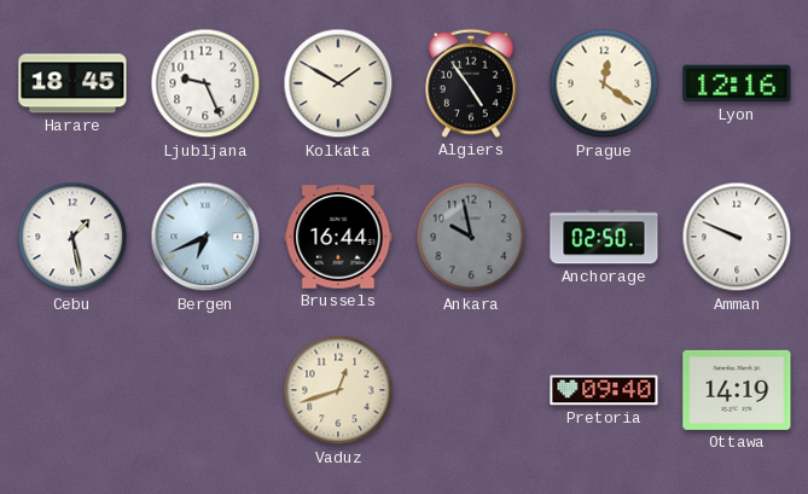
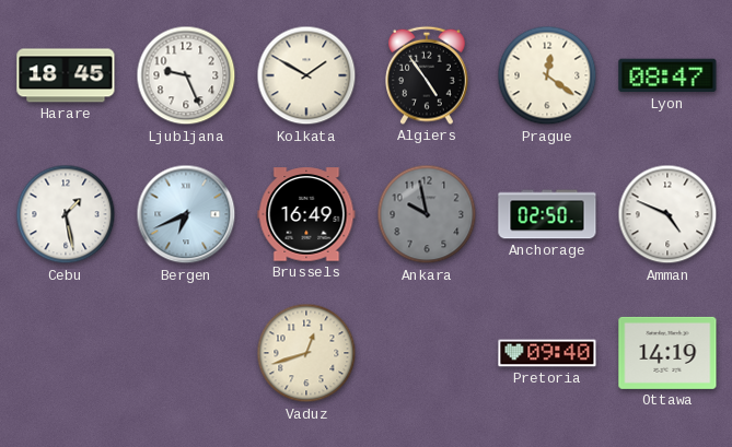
Lyon: 12:16 -> 08:47 (667, 75)
Brussels: 16:44 -> 16:49 (306, 214)
Amman: 9:49 -> 4:49 (667, 214)
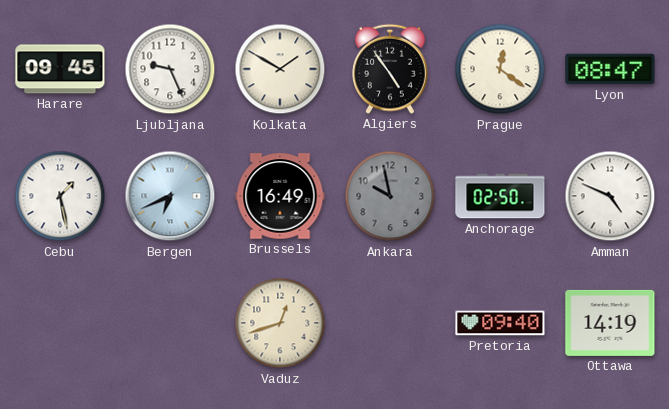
Harare: 18:45 -> 09:45 (60, 69)
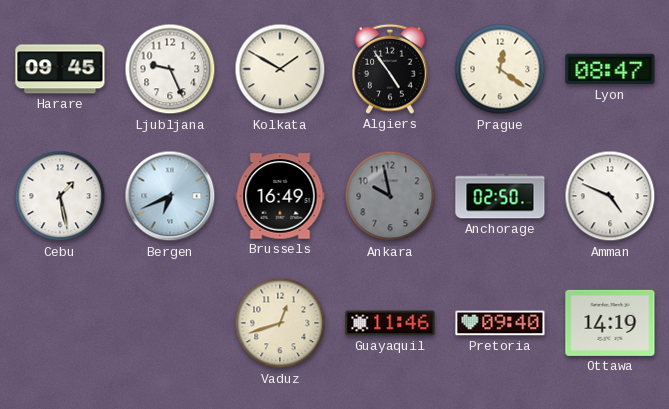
Guayaquil: none -> 11:46 (390, 323)
